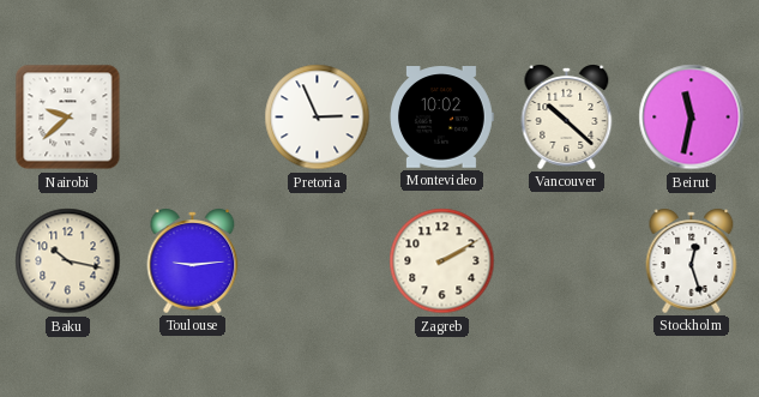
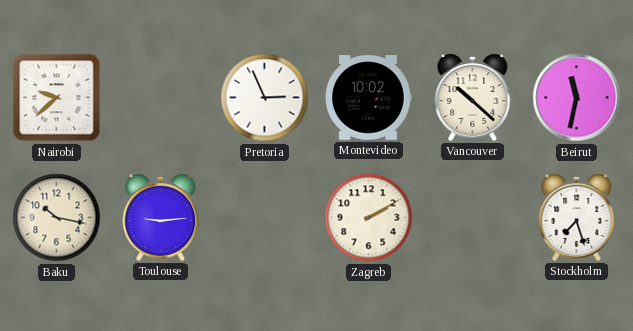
Stockholm: 12:27 -> 7:27 (577, 217)
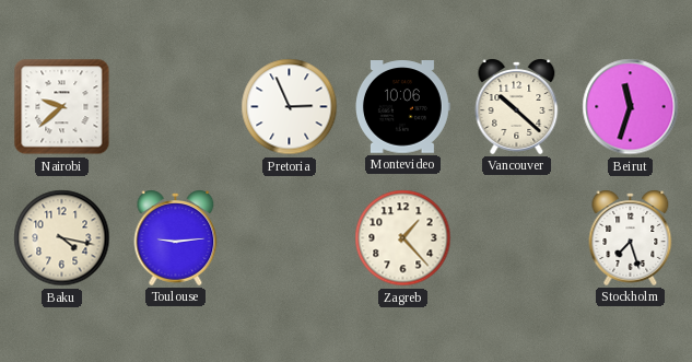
Montevideo: 10:02 -> 10:06 (403, 107)
Beirut: 11:32 -> 11:33 (631, 107)
Baku: 10:17 -> 4:17 (62, 238)
Zagreb: 2:10 -> 1:23 (403, 238)
